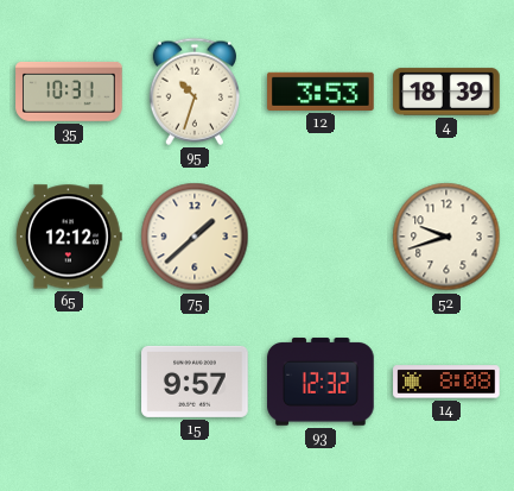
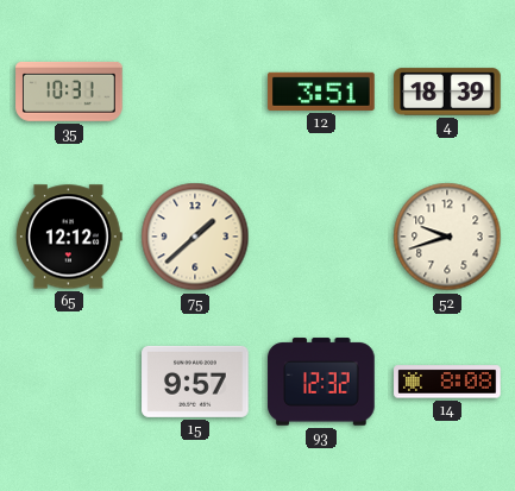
95: 10:33 -> none (195, 92)
12: 3:53 -> 3:51 (321, 92)
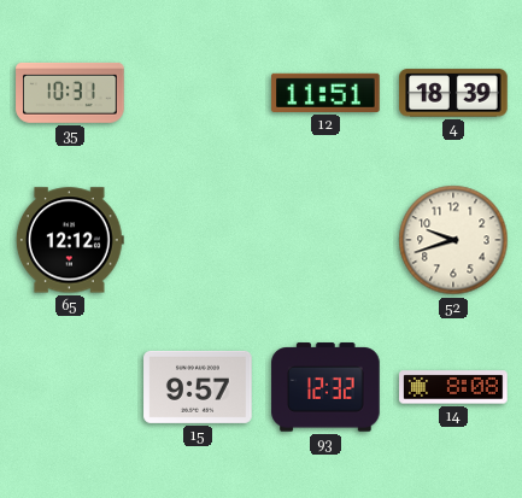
12: 3:51 -> 11:51 (325, 93)
75: 1:38 -> none (195, 237)
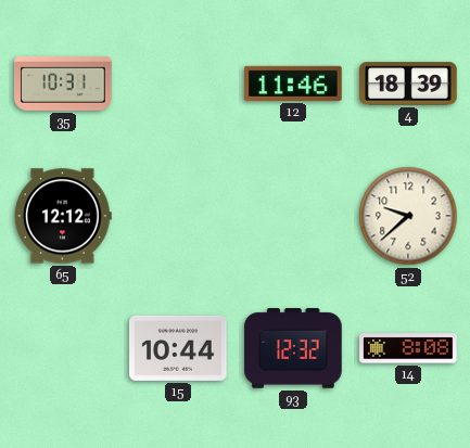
12: 11:51 -> 11:46 (293, 84)
52: 9:42 -> 9:38 (408, 216)
15: 9:57 -> 10:44 (178, 348)
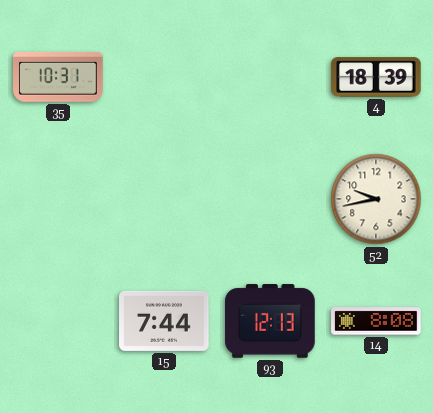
12: 11:46 -> none (293, 84)
65: 12:12 -> none (63, 216)
52: 9:38 -> 9:43 (376, 199)
15: 10:44 -> 7:44 (164, 321)
93: 12:32 -> 12:13 (270, 321)
